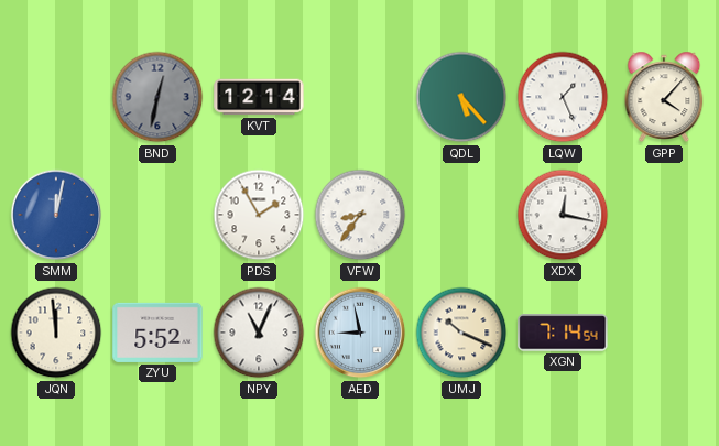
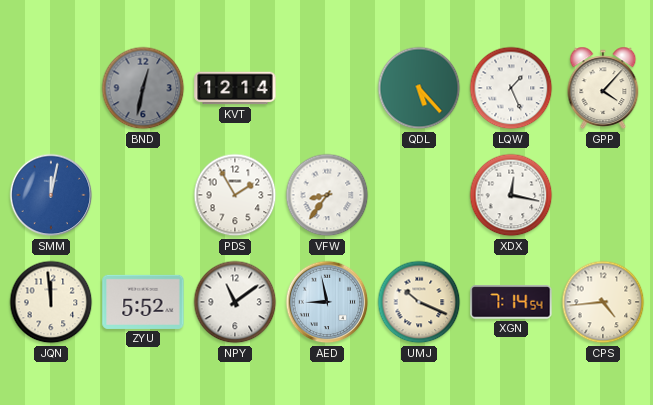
NPY: 11:04 -> 11:09 (235, 302)
CPS: none -> 4:44 (603, 302)
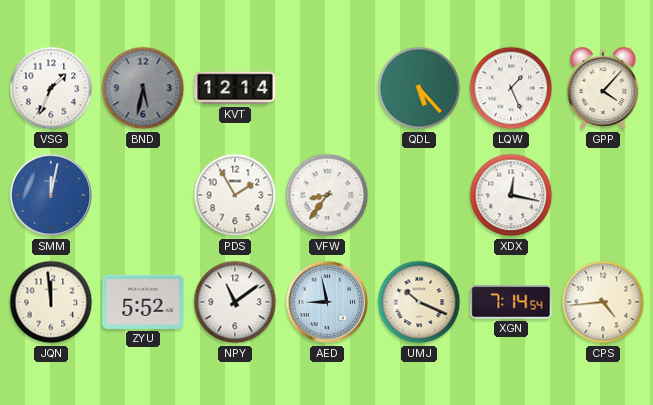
VSG: none -> 1:34 (51, 88)
BND: 12:32 -> 5:32 (143, 88)
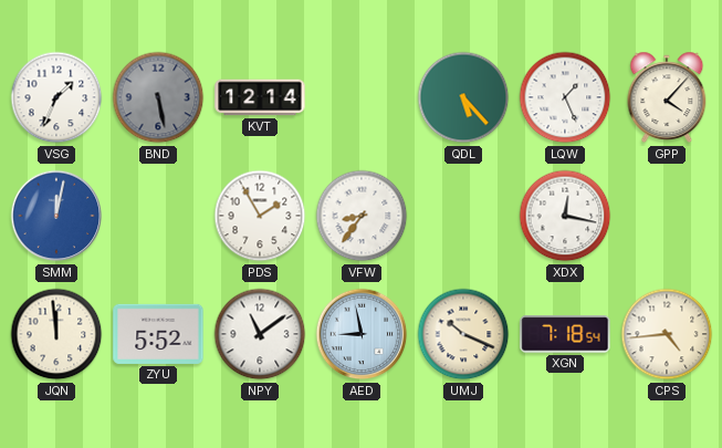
BND: 5:32 -> 5:28 (158, 97)
XGN: 7:14 -> 7:18 (565, 334)
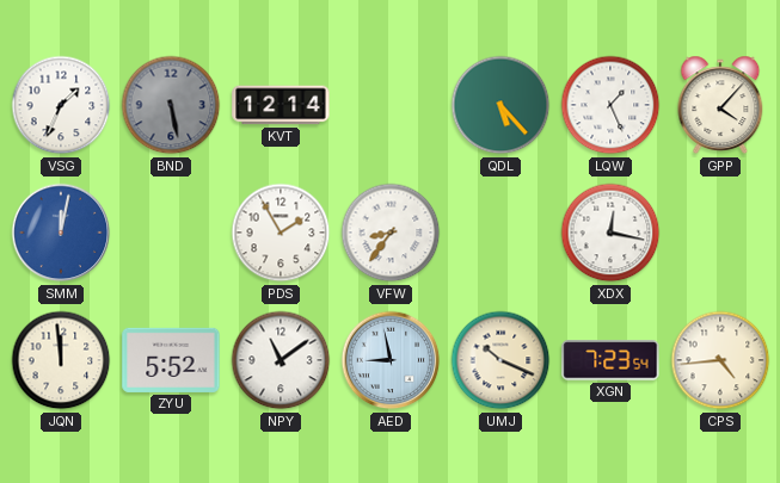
XGN: 7:18 -> 7:23 (610, 360)
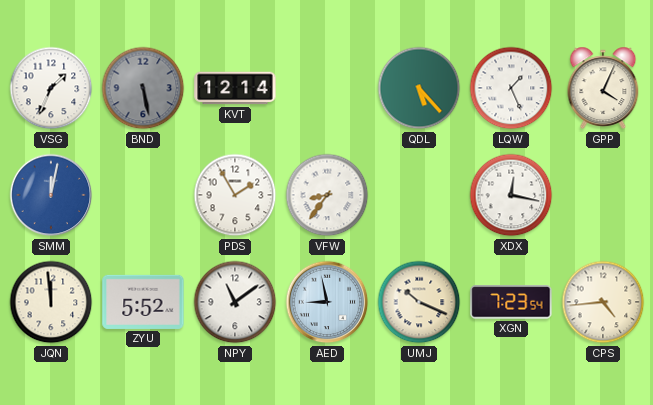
GPP: 4:07 -> 4:04 (603, 88)
